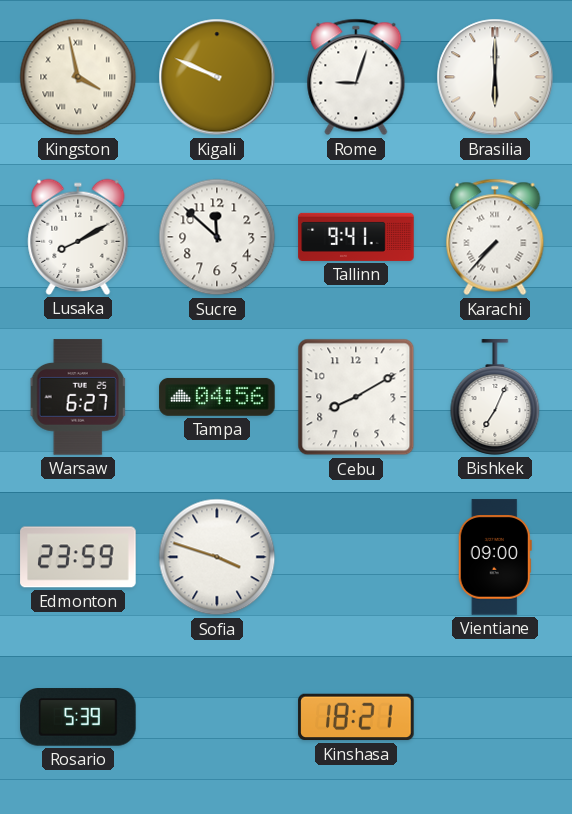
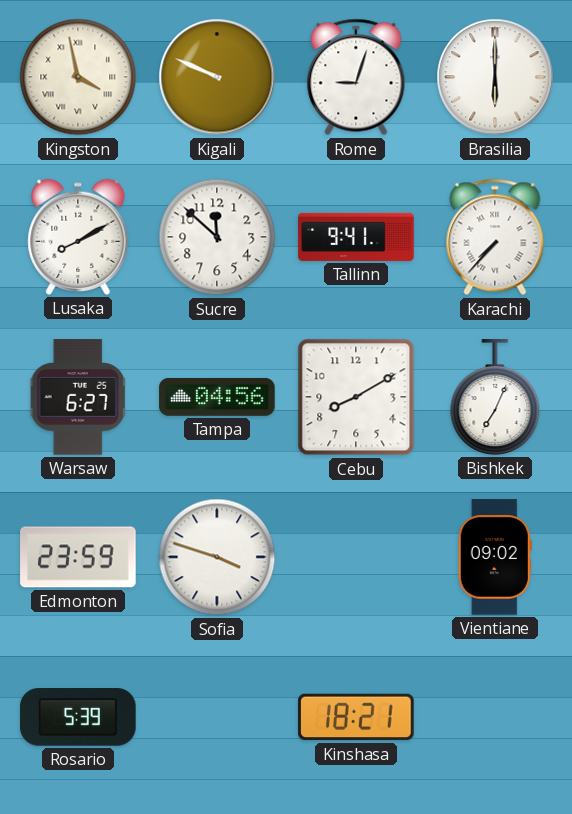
Vientiane: 09:00 -> 09:02 (495, 557)
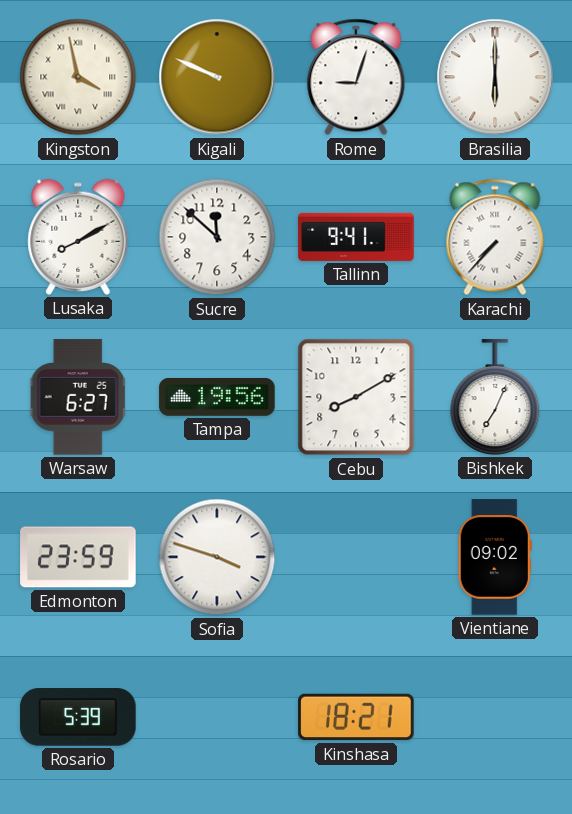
Tampa: 04:56 -> 19:56 (217, 397)
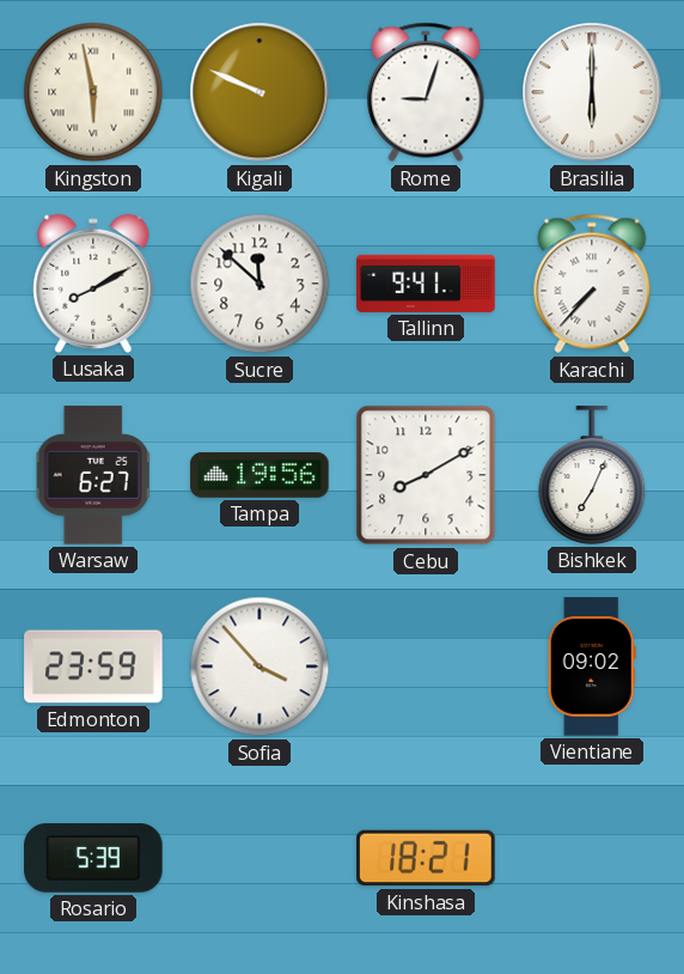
Kingston: 3:58 -> 5:58 (93, 92)
Sofia: 3:48 -> 3:53 (259, 666)
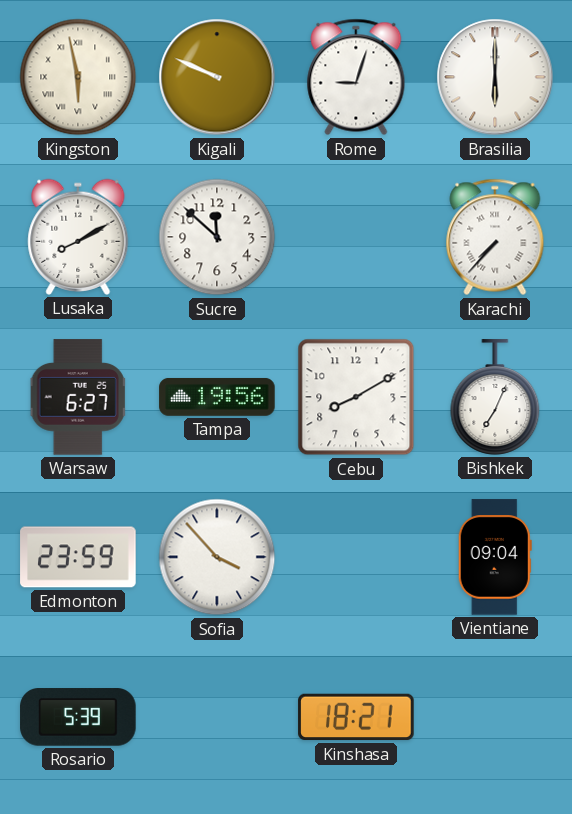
Tallinn: 9:41 -> none (426, 284)
Vientiane: 09:02 -> 09:04 (495, 557)
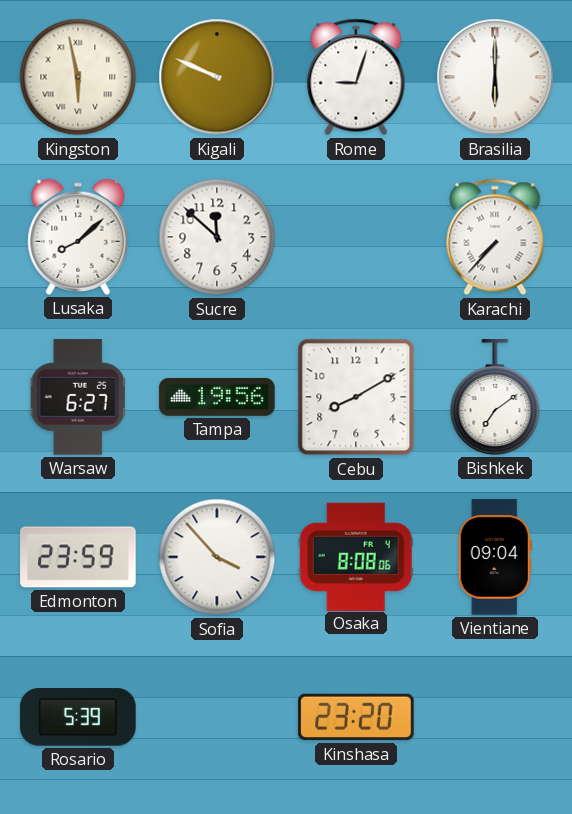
Lusaka: 8:10 -> 8:08 (78, 237)
Bishkek: 7:04 -> 7:09 (495, 397)
Osaka: none -> 8:08 (356, 556)
Kinshasa: 18:21 -> 23:20 (356, 717)
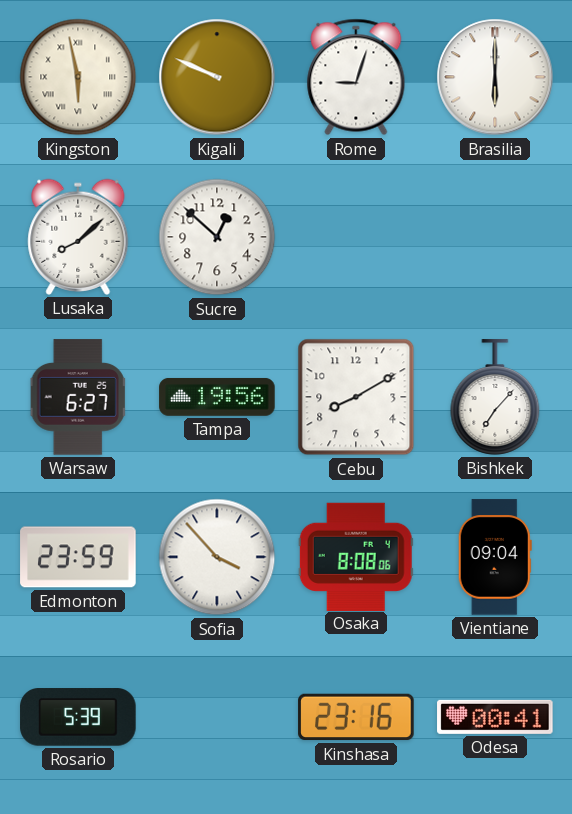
Sucre: 11:52 -> 12:52 (217, 237)
Karachi: 7:37 -> none (495, 237)
Bishkek: 7:09 -> 7:07 (495, 397)
Kinshasa: 23:20 -> 23:16 (356, 717)
Odesa: none -> 00:41 (495, 717)
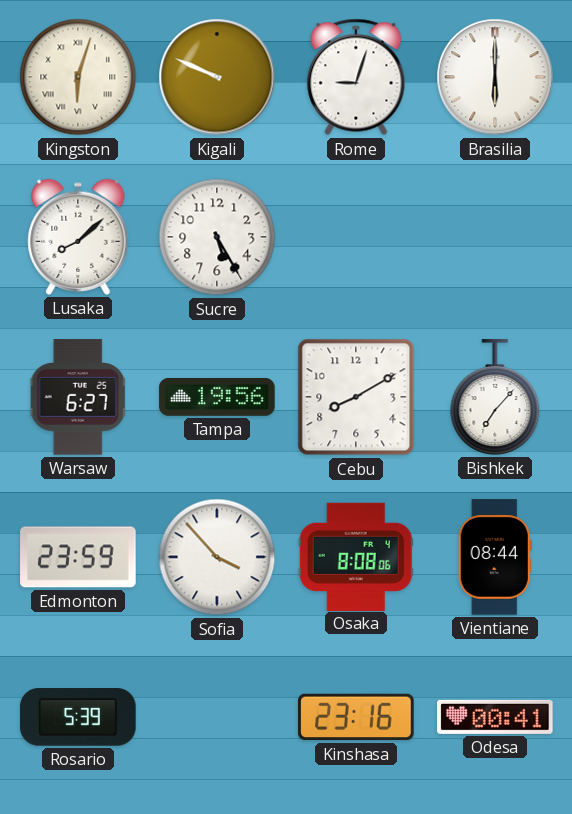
Kingston: 5:58 -> 6:03 (78, 77)
Sucre: 12:52 -> 5:25 (217, 237)
Vientiane: 09:04 -> 08:44 (495, 557)
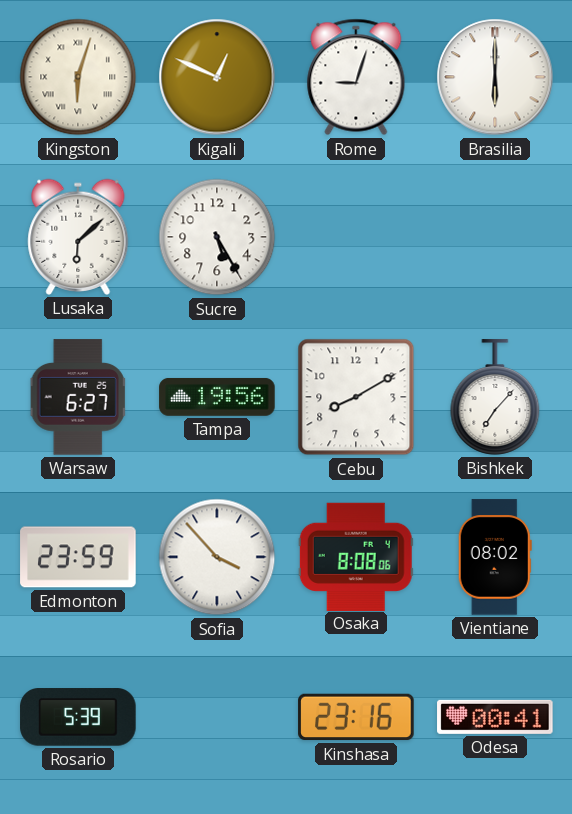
Kigali: 9:49 -> 12:49 (217, 77)
Lusaka: 8:08 -> 6:08 (78, 237)
Vientiane: 08:44 -> 08:02 (495, 557)
